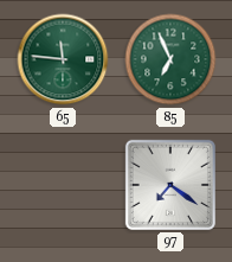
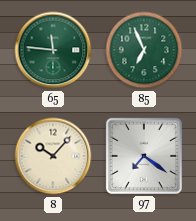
8: none -> 10:07 (53, 156)
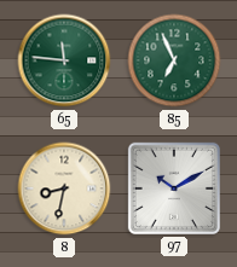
8: 10:07 -> 8:32 (64, 188)
97: 7:21 -> 10:10 (174, 188)
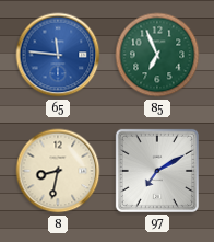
65 dial: green -> blue (58, 55)
97: 10:10 -> 7:10 (157, 171)
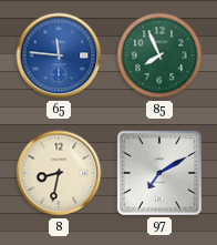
85: 6:56 -> 7:56 (159, 55)
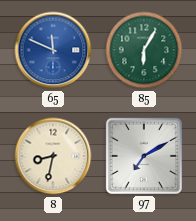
65: 11:46 -> 11:49 (53, 50)
85: 7:56 -> 6:05 (144, 50)
